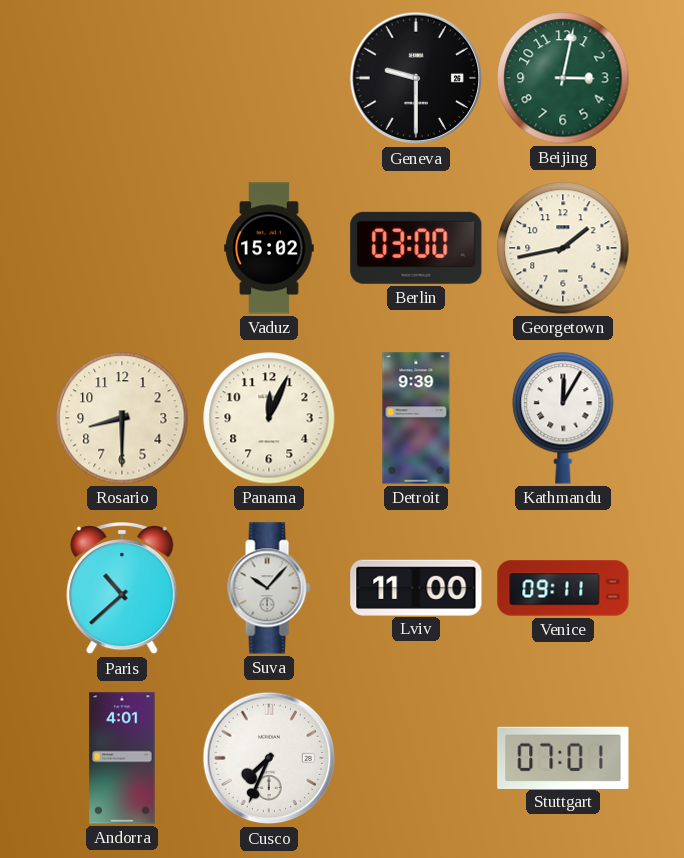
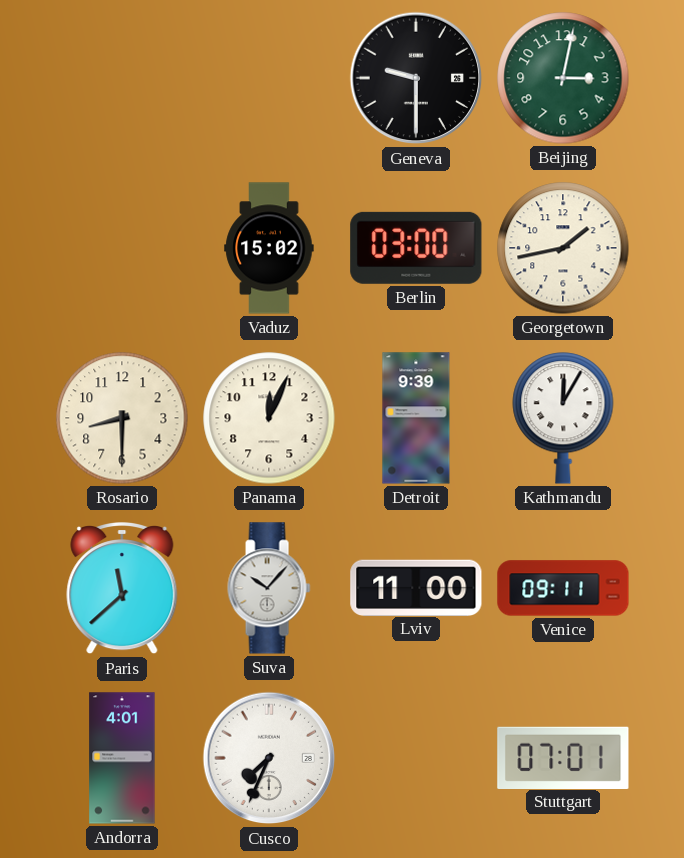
Paris: 10:38 -> 11:38 (122, 589)
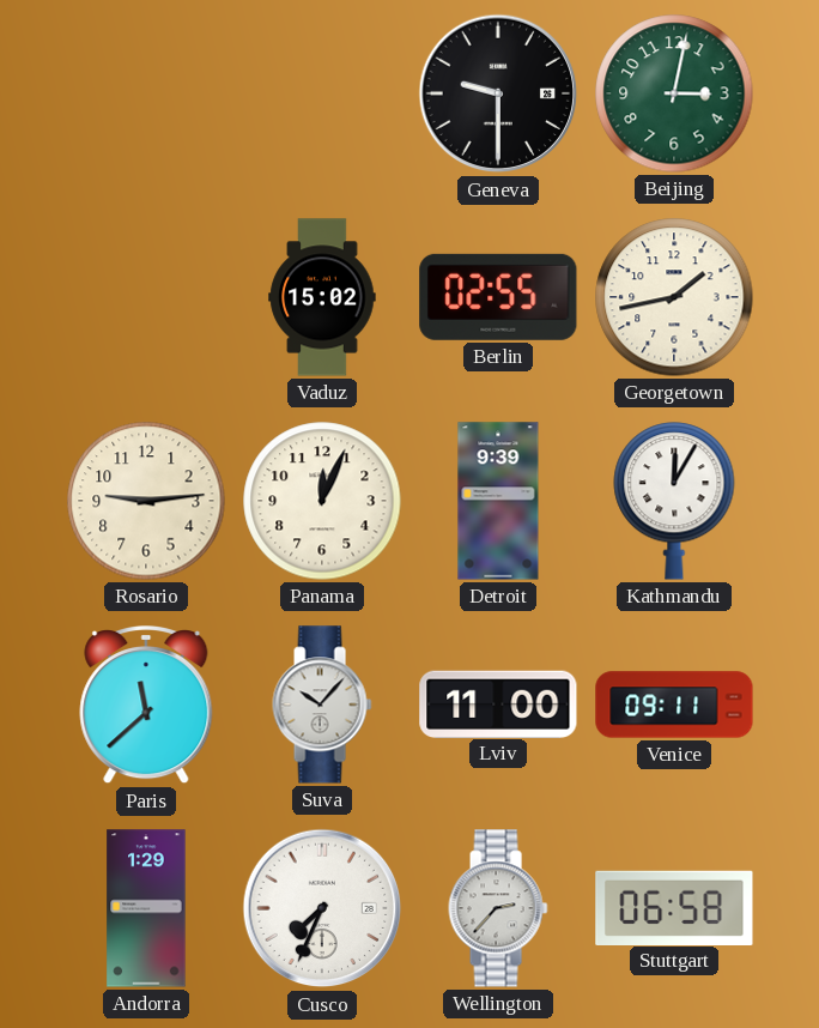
Berlin: 03:00 -> 02:55 (498, 297)
Rosario: 8:30 -> 9:14 (146, 501)
Andorra: 4:01 -> 1:29 (146, 908)
Wellington: none -> 2:37 (498, 908)
Stuttgart: 07:01 -> 06:58 (674, 907)
